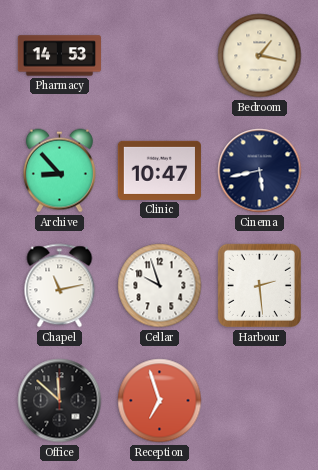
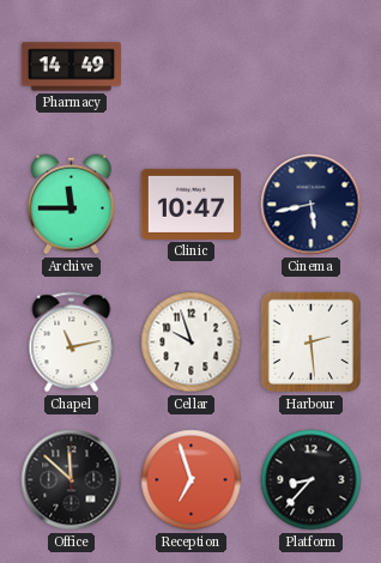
Pharmacy: 14:53 -> 14:49 (71, 67)
Bedroom: 1:17 -> none (260, 56)
Archive: 8:53 -> 11:45 (71, 205)
Platform: none -> 8:37 (312, 480)
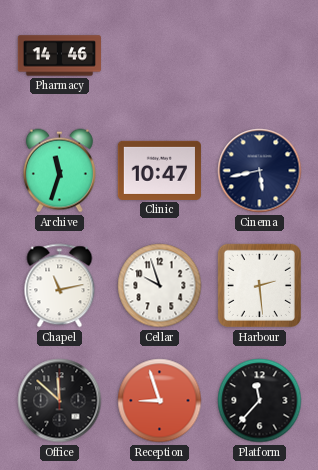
Pharmacy: 14:49 -> 14:46 (59, 56)
Archive: 11:45 -> 11:33 (59, 171)
Reception: 6:57 -> 8:57 (160, 401)
Platform: 8:37 -> 11:37 (260, 401)
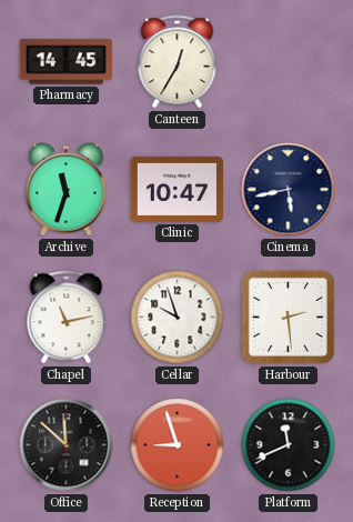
Pharmacy: 14:46 -> 14:45 (65, 62)
Canteen: none -> 12:35 (178, 62)
Platform: 11:37 -> 11:41 (289, 445)
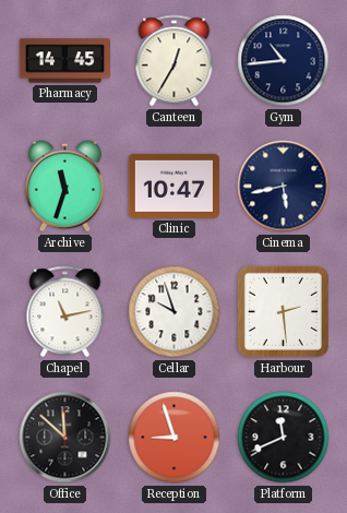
Gym: none -> 10:44 (284, 61)
